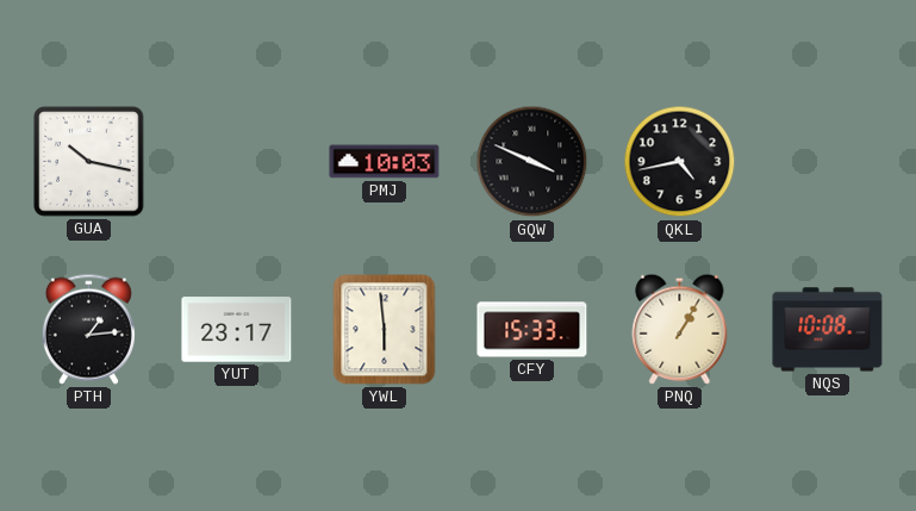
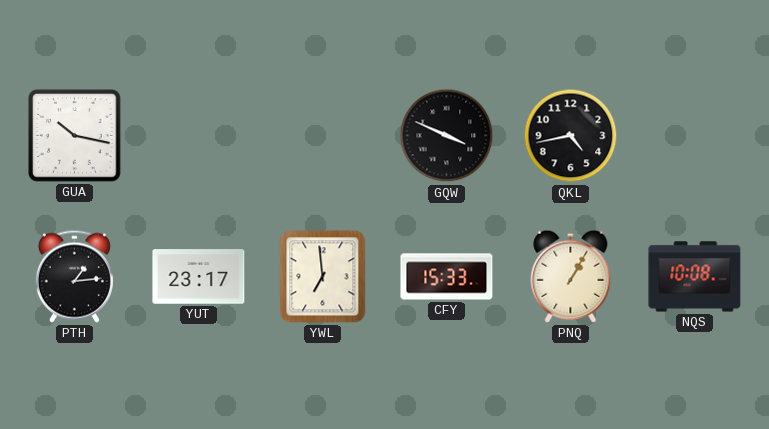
PMJ: 10:03 -> none (385, 162)
YWL: 5:59 -> 6:59 (323, 277)
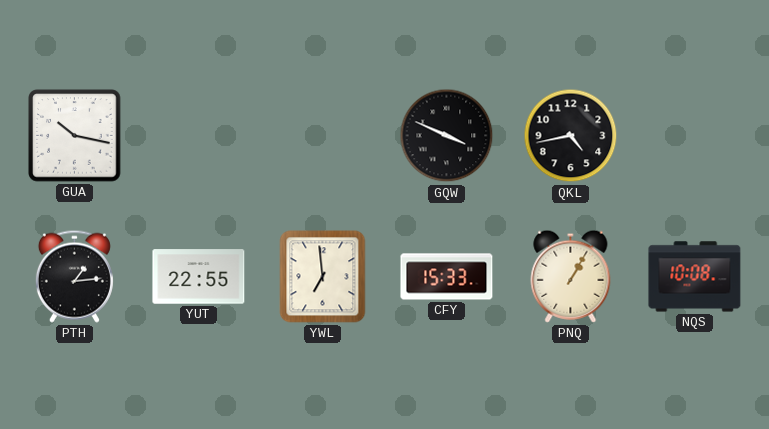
YUT: 23:17 -> 22:55 (199, 277)
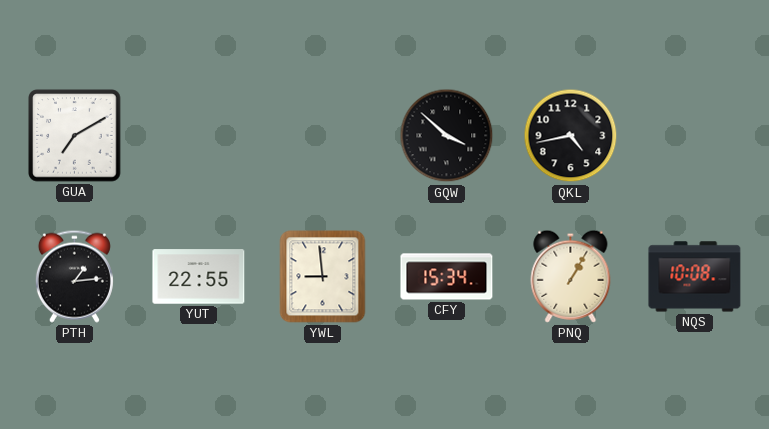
GUA: 10:17 -> 7:10 (75, 136)
GQW: 3:49 -> 3:52 (447, 136)
YWL: 6:59 -> 8:59 (323, 277)
CFY: 15:33 -> 15:34 (447, 277)
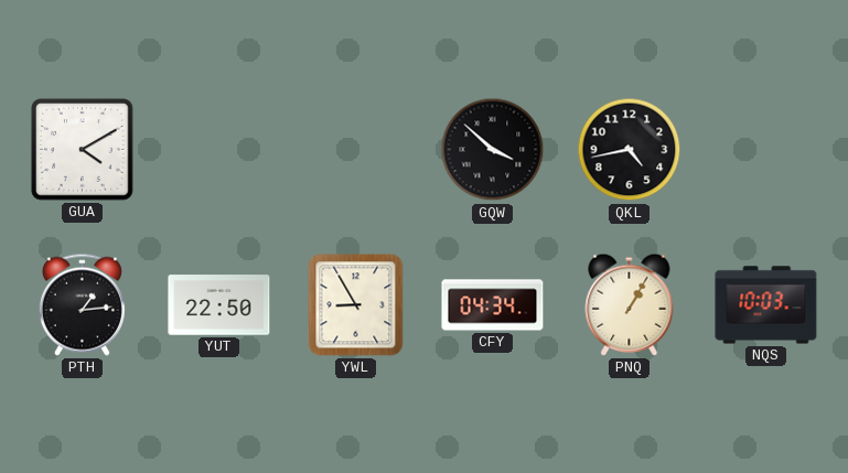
GUA: 7:10 -> 4:10 (83, 150)
YUT: 22:55 -> 22:50 (219, 305)
YWL: 8:59 -> 8:55 (356, 305)
CFY: 15:34 -> 04:34 (493, 305)
NQS: 10:08 -> 10:03 (766, 305)
